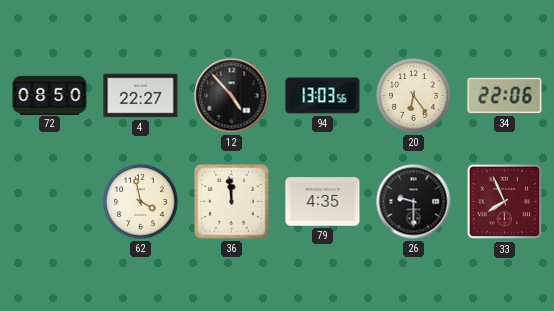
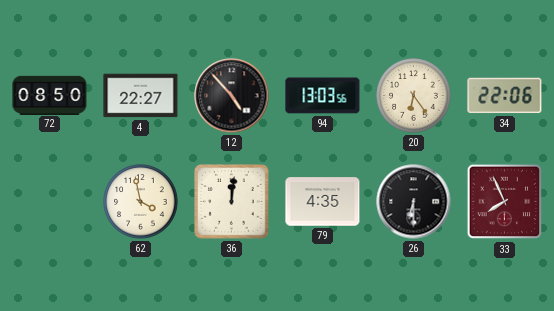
36: 11:59 -> 12:01 (232, 202)
26: 9:30 -> 6:30 (414, 202)
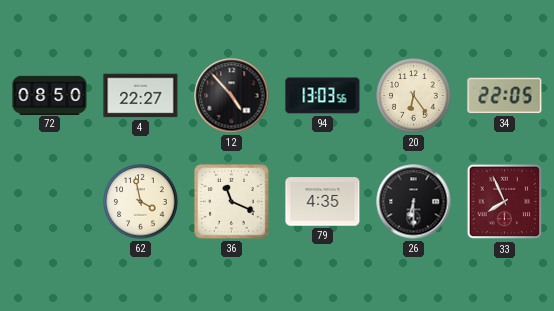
34: 22:06 -> 22:05 (505, 96)
36: 12:01 -> 11:19 (232, 202)
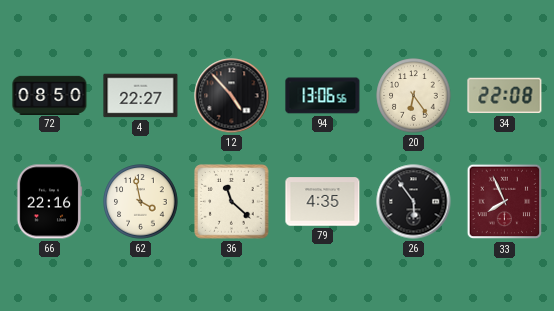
94: 13:03 -> 13:06 (323, 96)
34: 22:05 -> 22:08 (505, 96)
66: none -> 22:16 (49, 202)
36: 11:19 -> 11:22 (232, 202)
26: 6:30 -> 5:54 (414, 202)
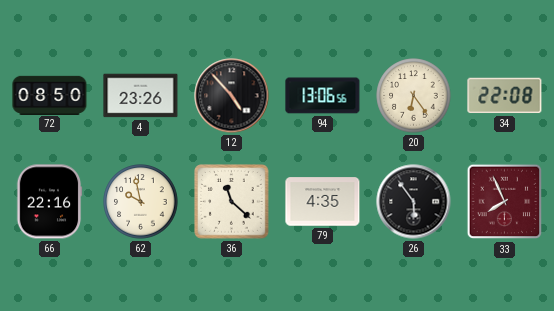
4: 22:27 -> 23:26 (141, 96)
62: 3:58 -> 9:58 (141, 202)
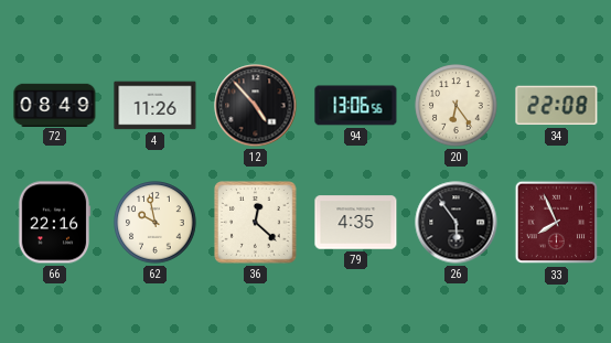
72: 08:50 -> 08:49 (55, 105)
4: 23:26 -> 11:26 (156, 106)
36: 11:22 -> 12:22 (256, 223)
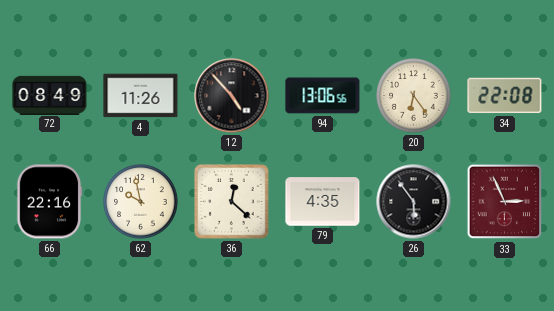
33: 7:56 -> 2:56 (505, 202)
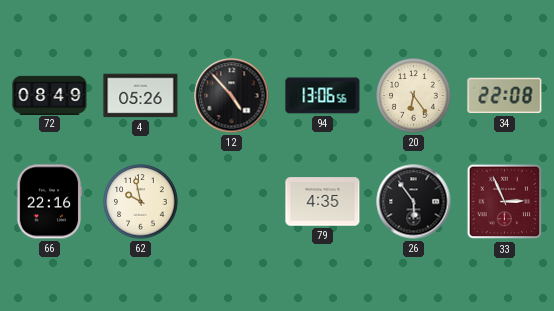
4: 11:26 -> 05:26 (141, 96)
36: 12:22 -> none (232, 202)
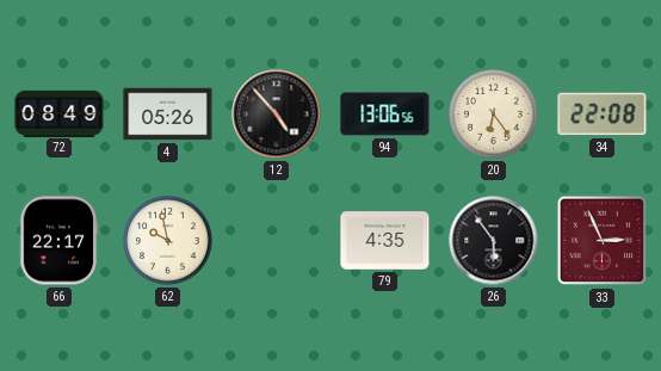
66: 22:16 -> 22:17 (58, 241)
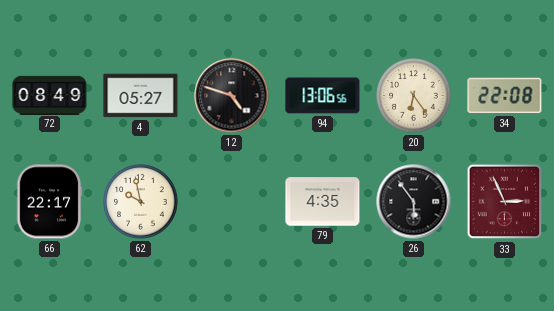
4: 05:26 -> 05:27 (141, 96)
12: 4:53 -> 4:48 (232, 96)
